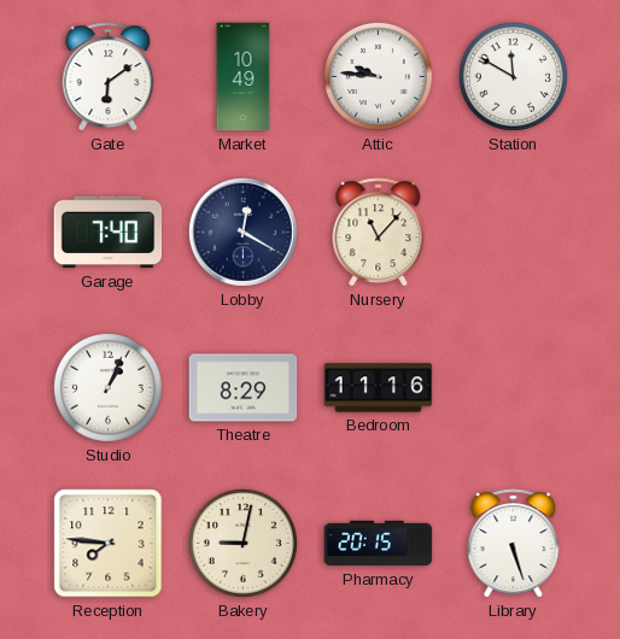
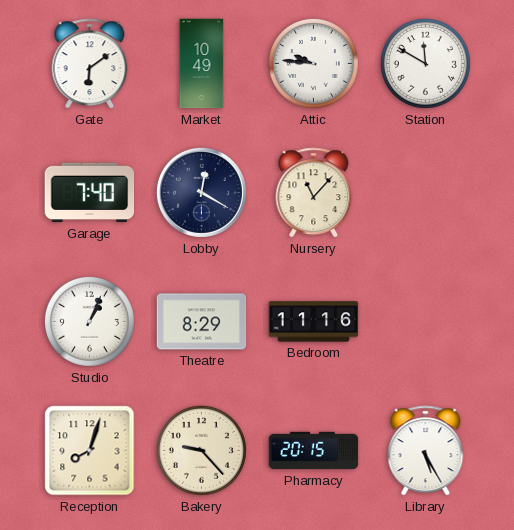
Reception: 7:46 -> 8:03 (90, 451)
Bakery: 9:02 -> 9:23 (201, 450)
Library: 5:27 -> 5:25 (426, 451)
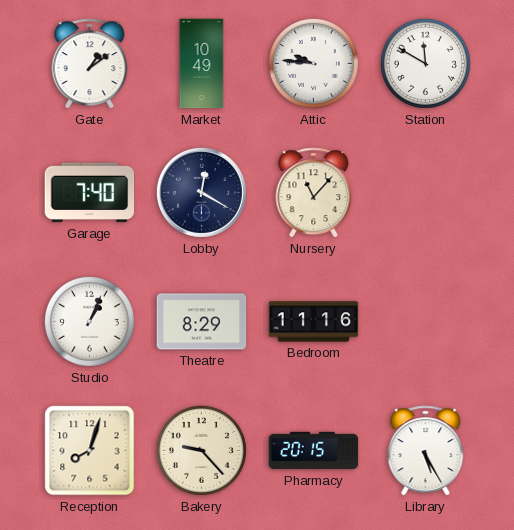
Gate: 6:09 -> 1:09 (90, 64)
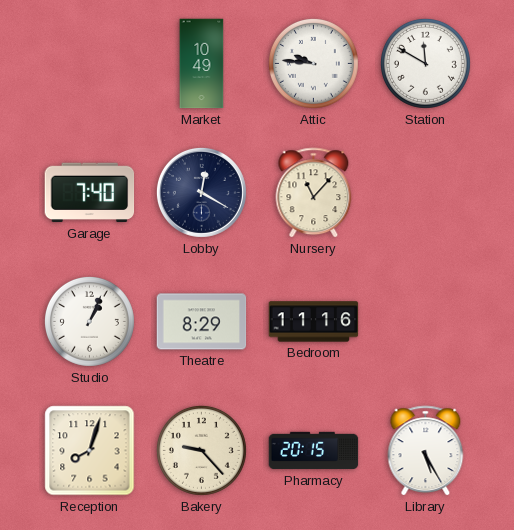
Gate: 1:09 -> none (90, 64)
